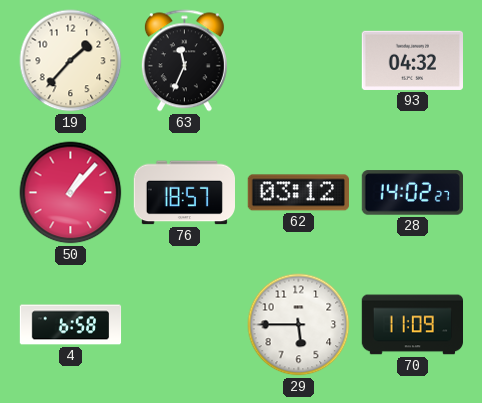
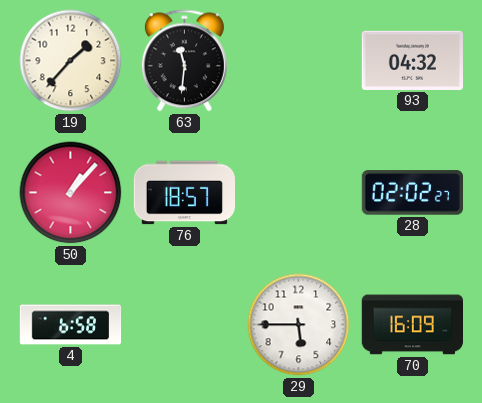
63: 11:34 -> 11:31 (184, 61)
62: 03:12 -> none (298, 193)
28: 14:02 -> 02:02 (412, 193)
70: 11:09 -> 16:09 (412, 325)
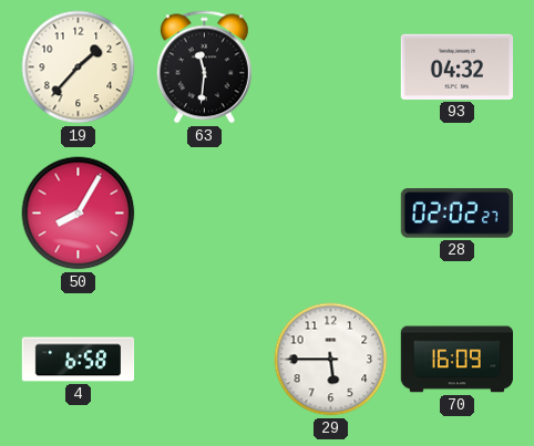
50: 1:07 -> 8:05 (79, 214)
76: 18:57 -> none (184, 193)
